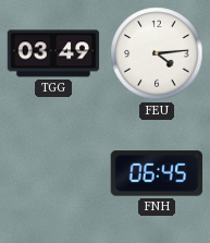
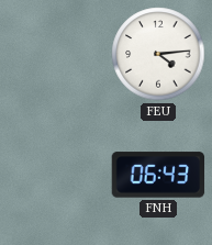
TGG: 03:49 -> none (53, 53)
FNH: 06:45 -> 06:43 (158, 175)
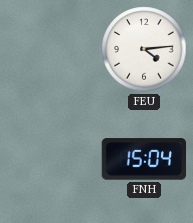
FNH: 06:43 -> 15:04 (144, 159)
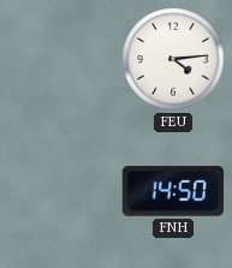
FNH: 15:04 -> 14:50 (173, 191)
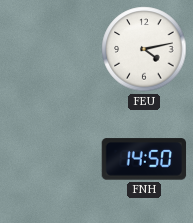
FEU: 4:14 -> 4:13 (144, 49)
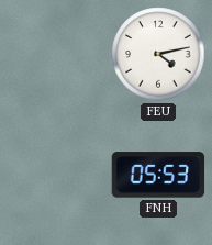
FNH: 14:50 -> 05:53 (158, 175)
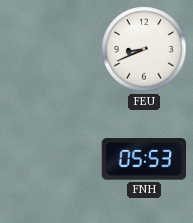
FEU: 4:13 -> 8:41 (144, 49)
